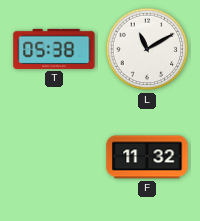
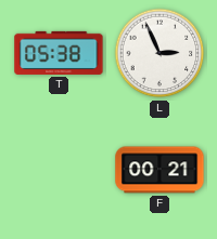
L: 11:10 -> 2:56 (159, 53)
F: 11:32 -> 00:21 (159, 170)
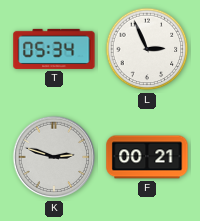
T: 05:38 -> 05:34 (54, 49)
K: none -> 2:48 (54, 157)
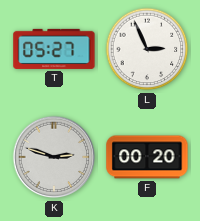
T: 05:34 -> 05:27 (54, 49)
F: 00:21 -> 00:20 (147, 157)
